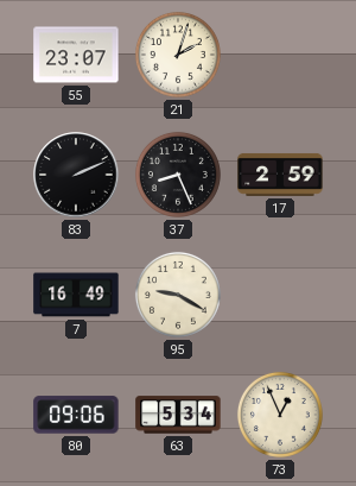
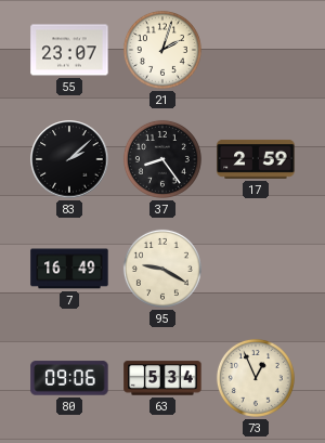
83: 2:11 -> 2:08 (69, 159)
37: 8:26 -> 8:24 (162, 159)
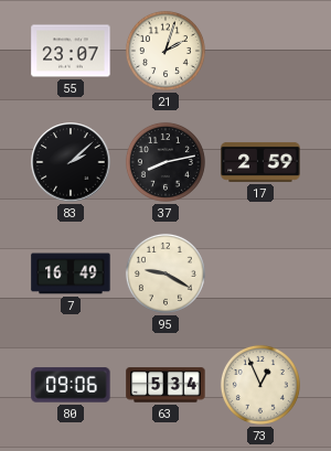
37: 8:24 -> 8:13 (165, 162)
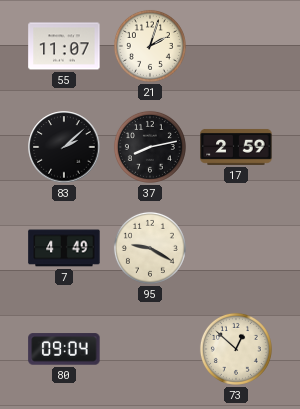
55: 23:07 -> 11:07 (64, 46)
7: 16:49 -> 4:49 (64, 248)
80: 09:06 -> 09:04 (64, 349)
63: 5:34 -> none (165, 385)
73: 12:56 -> 12:52 (236, 349)
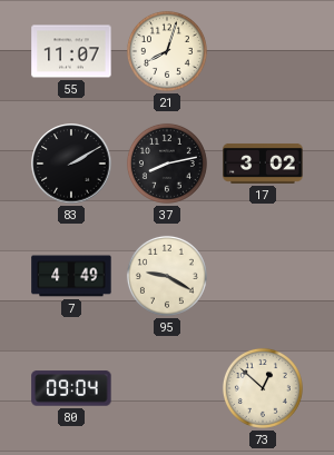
21: 2:03 -> 8:03 (167, 51)
83: 2:08 -> 2:10 (71, 164)
17: 2:59 -> 3:02 (263, 164)
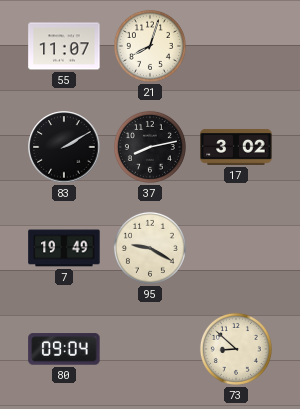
7: 4:49 -> 19:49 (64, 248)
73: 12:52 -> 8:52 (236, 349)
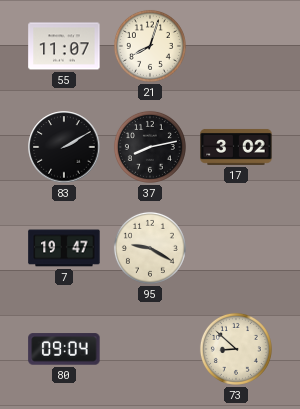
7: 19:49 -> 19:47 (64, 248)
